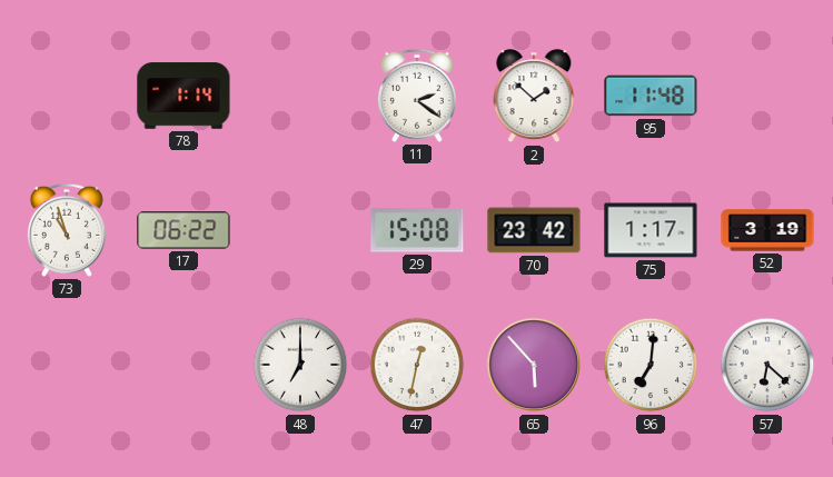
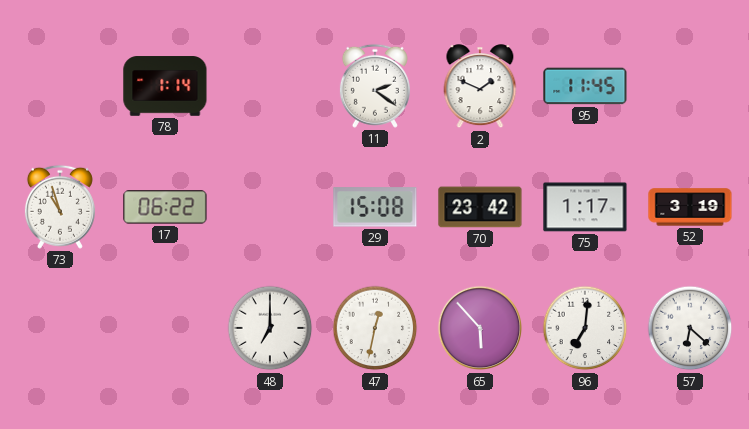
2: 1:52 -> 1:49 (480, 87)
95: 11:48 -> 11:45 (585, 86)
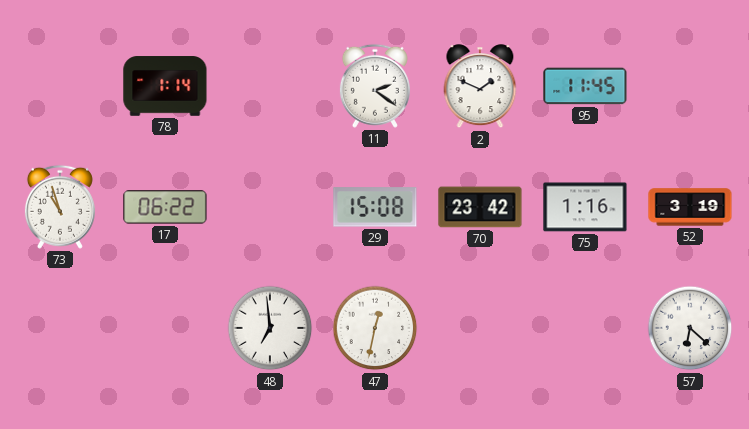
75: 1:17 -> 1:16 (585, 207)
48: 7:00 -> 6:59 (270, 328)
65: 5:53 -> none (480, 328)
96: 7:01 -> none (585, 328)
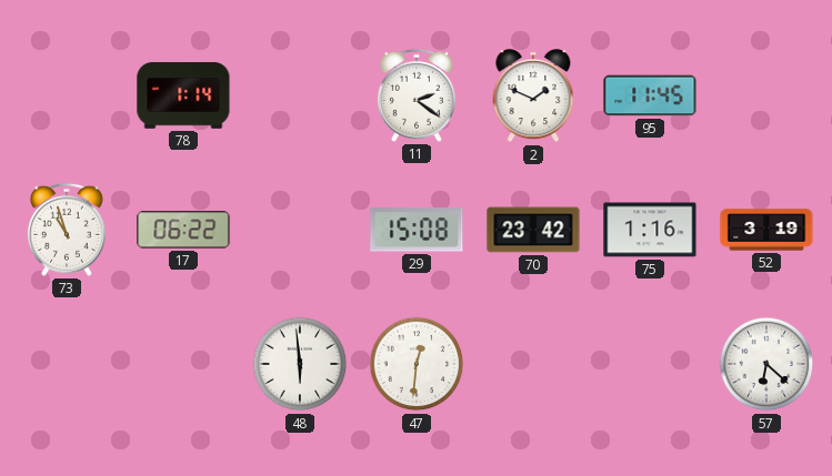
48: 6:59 -> 5:59 (300, 364)
47: 12:32 -> 12:31 (417, 364)
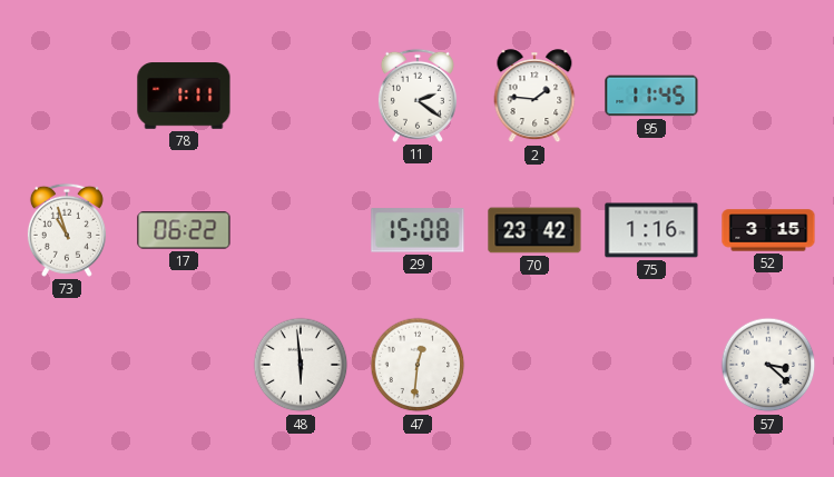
78: 1:14 -> 1:11 (184, 96)
2: 1:49 -> 1:46 (534, 97)
52: 3:19 -> 3:15 (768, 230)
57: 6:22 -> 3:22 (768, 365)
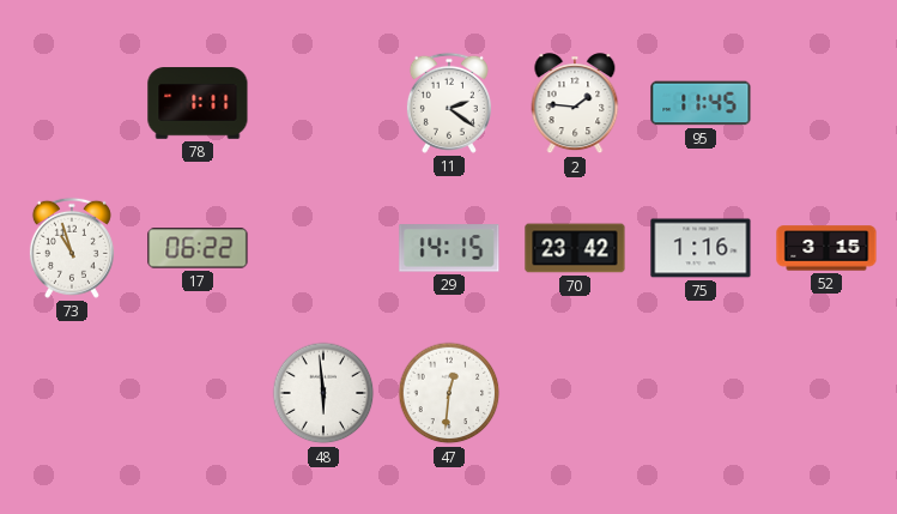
29: 15:08 -> 14:15 (449, 248)
57: 3:22 -> none (768, 365)
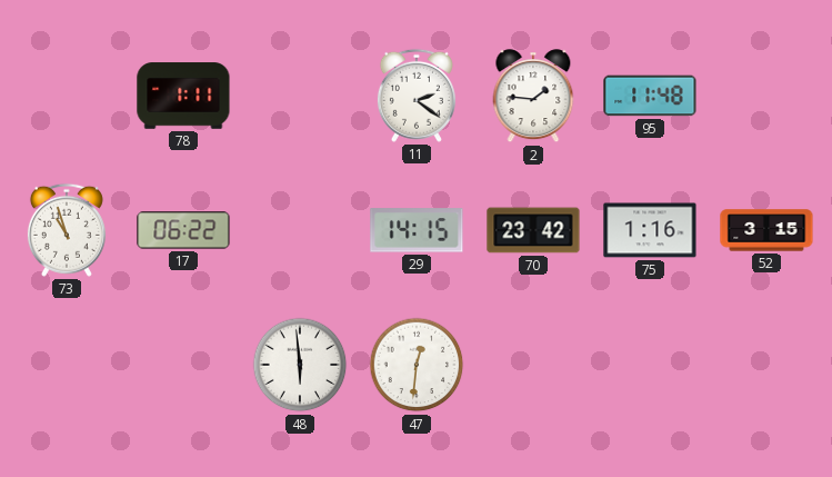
95: 11:45 -> 11:48 (650, 96)
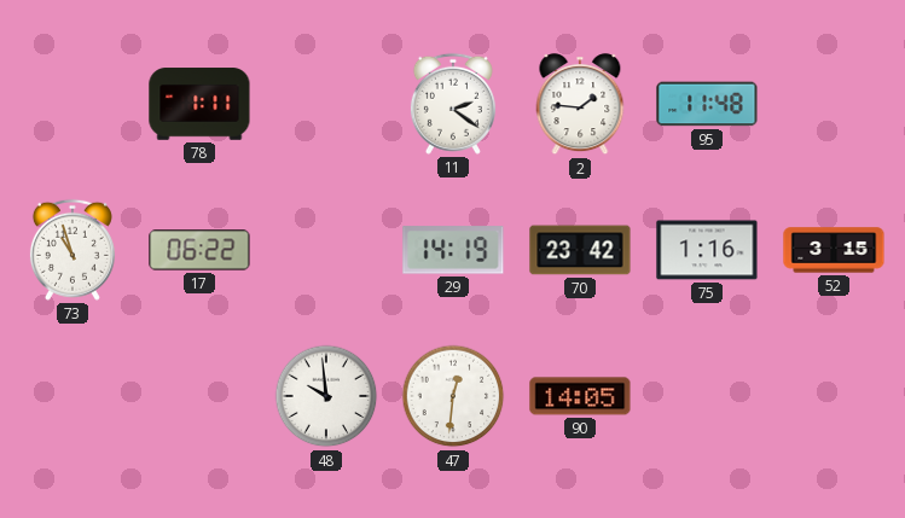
29: 14:15 -> 14:19 (453, 250)
48: 5:59 -> 9:59 (326, 396)
90: none -> 14:05 (580, 396)
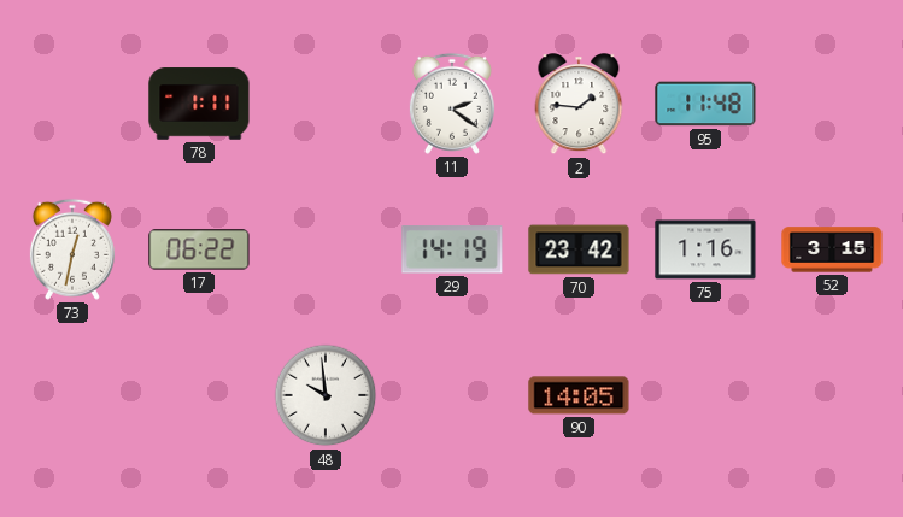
73: 10:57 -> 12:32 (72, 249)
47: 12:31 -> none (453, 396)
